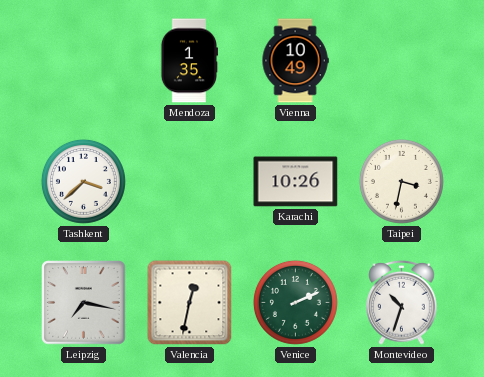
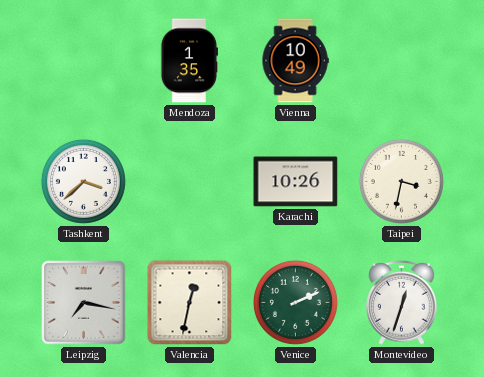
Montevideo: 10:33 -> 12:33 (402, 302)
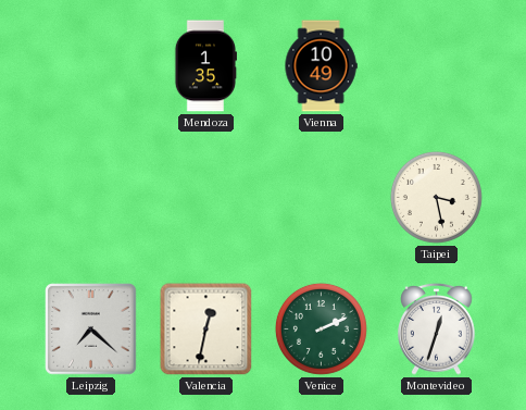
Tashkent: 3:38 -> none (83, 181)
Karachi: 10:26 -> none (296, 182)
Taipei: 3:32 -> 3:28 (436, 197)
Leipzig: 7:17 -> 7:22 (91, 330)
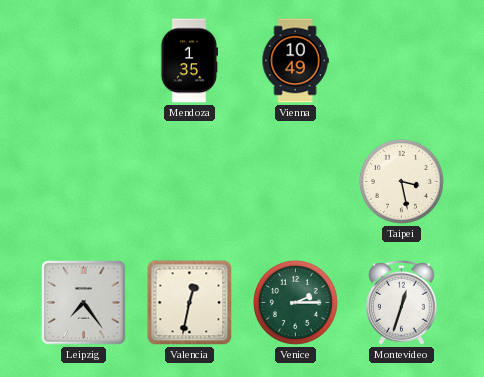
Leipzig: 7:22 -> 7:24 (84, 303)
Venice: 2:11 -> 2:15 (295, 302)
